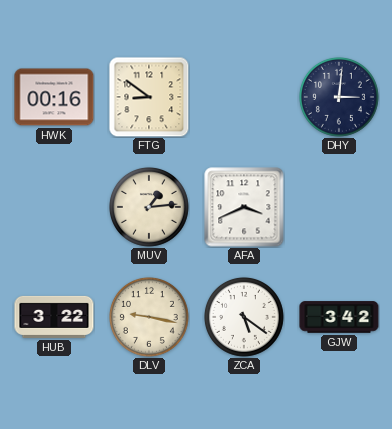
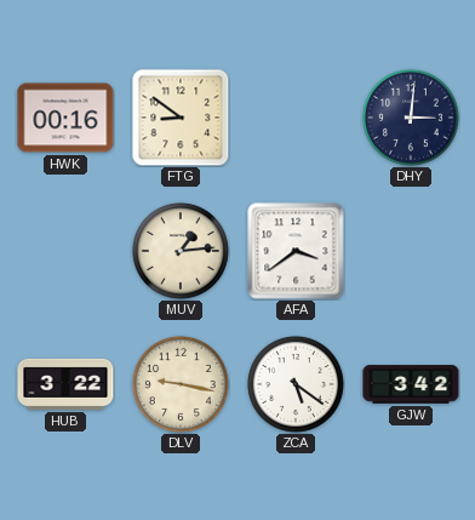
AFA: 3:41 -> 3:39 (296, 251)
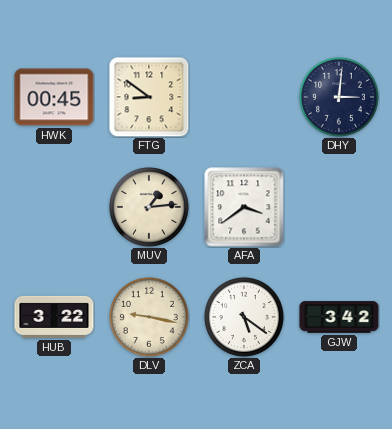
HWK: 00:16 -> 00:45 (54, 97)
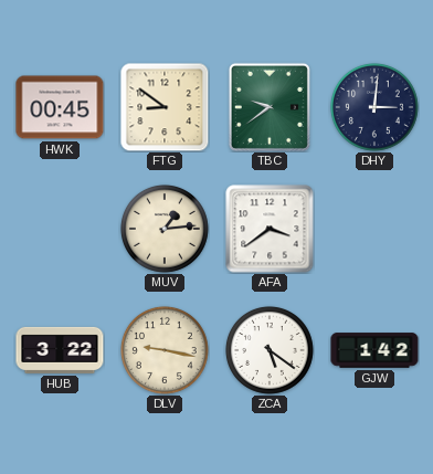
TBC: none -> 9:39 (270, 107)
GJW: 3:42 -> 1:42 (374, 350)
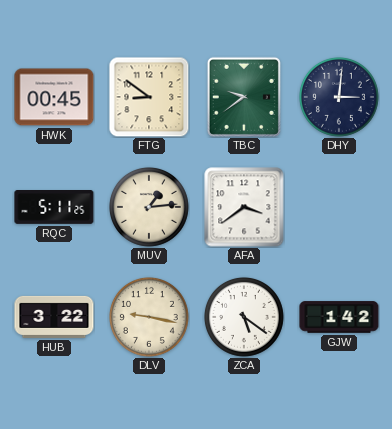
RQC: none -> 5:11 (54, 208)
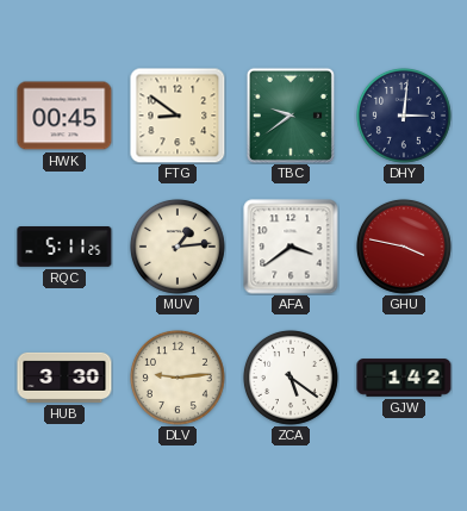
GHU: none -> 3:47 (404, 247)
HUB: 3:22 -> 3:30 (64, 378)
DLV: 9:17 -> 9:14 (178, 378)
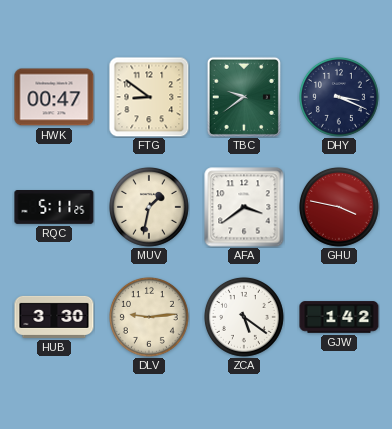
HWK: 00:45 -> 00:47 (54, 97)
DHY: 3:01 -> 3:19 (339, 97)
MUV: 1:14 -> 1:32 (149, 207)
